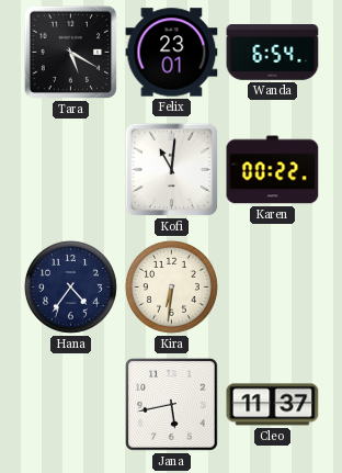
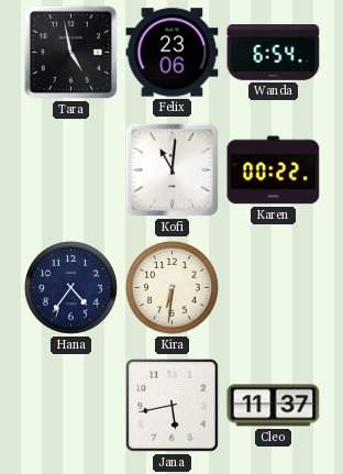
Tara: 5:20 -> 4:58 (71, 53)
Felix: 23:01 -> 23:06 (173, 53)
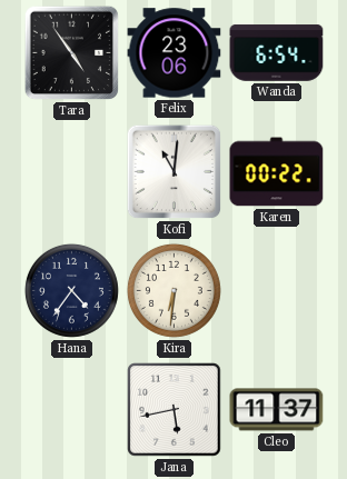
Tara: 4:58 -> 4:54 (72, 53)
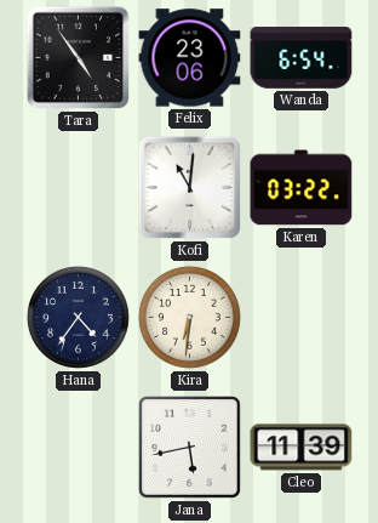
Karen: 00:22 -> 03:22 (302, 188)
Cleo: 11:37 -> 11:39 (302, 448)
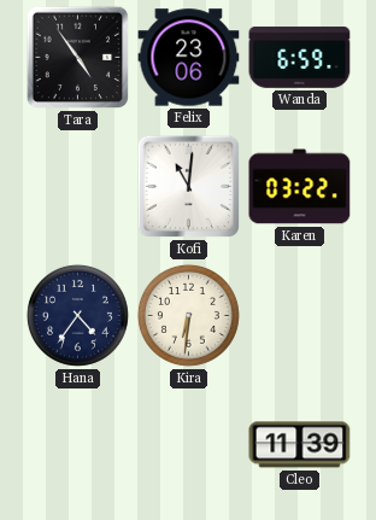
Wanda: 6:54 -> 6:59 (300, 58)
Jana: 5:43 -> none (190, 448)
